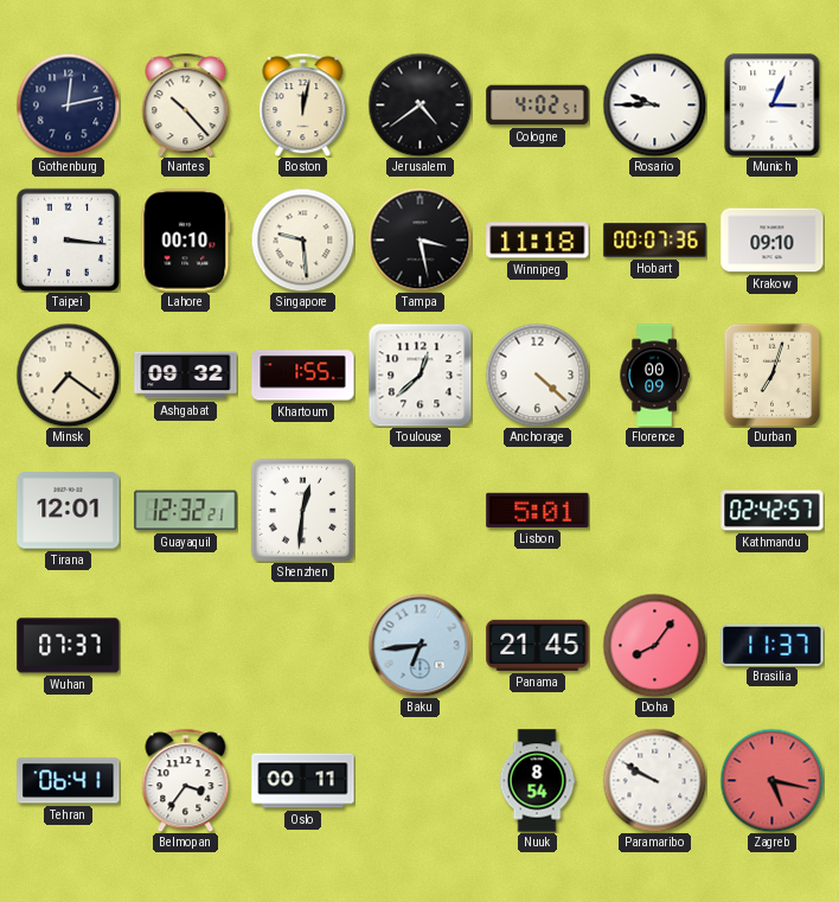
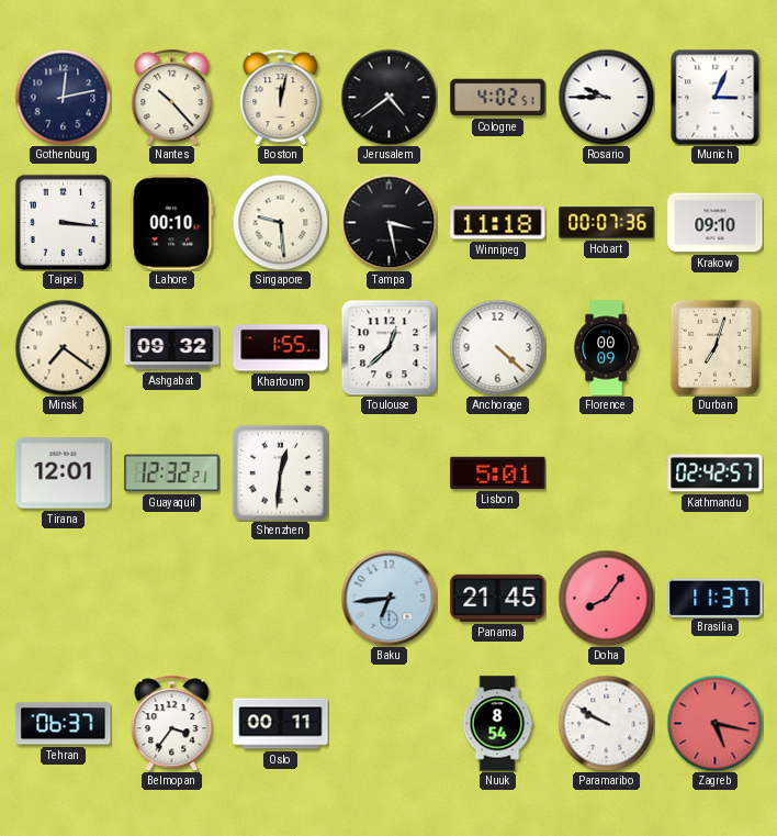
Wuhan: 07:37 -> none (69, 646)
Tehran: 06:41 -> 06:37 (64, 724)
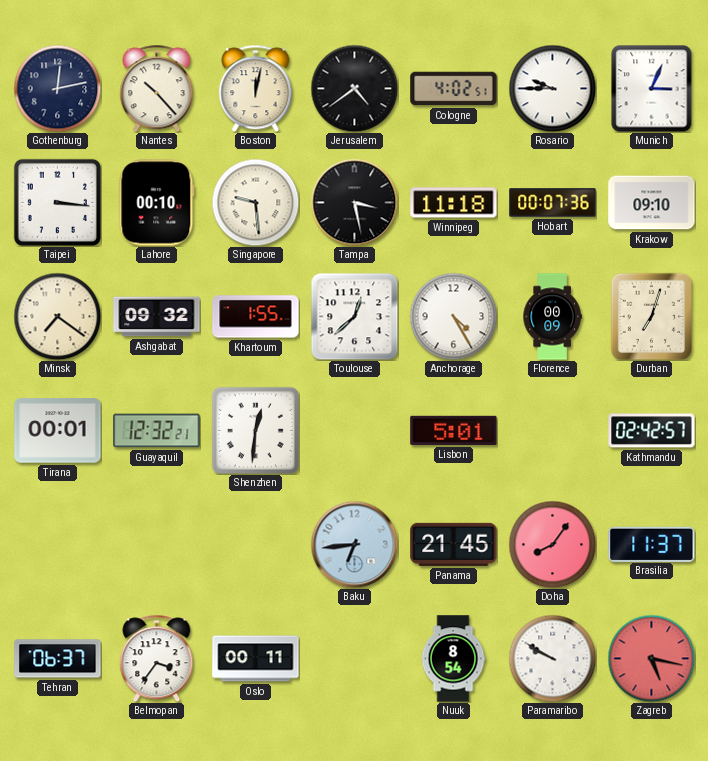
Anchorage: 4:22 -> 4:25 (453, 316)
Tirana: 12:01 -> 00:01 (58, 431)
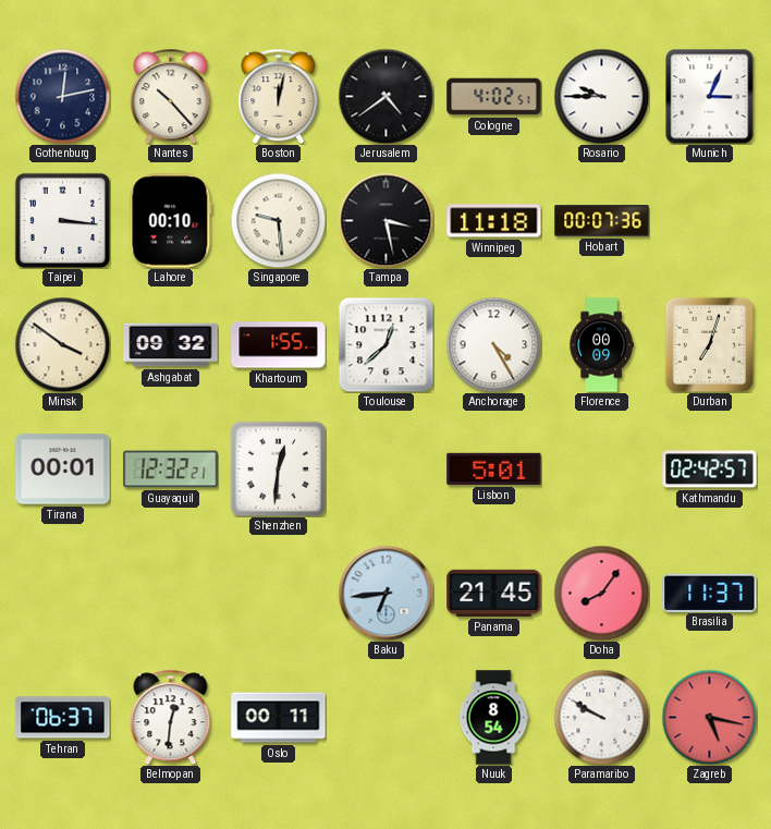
Krakow: 09:10 -> none (652, 203)
Minsk: 7:21 -> 3:51 (62, 344)
Belmopan: 3:36 -> 12:31 (171, 717)
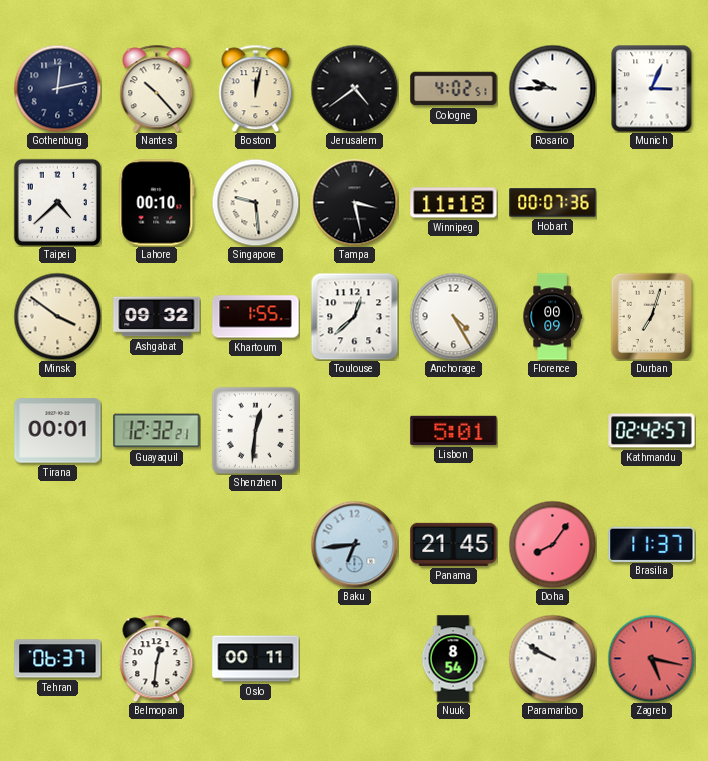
Taipei: 3:16 -> 4:38 (57, 202)
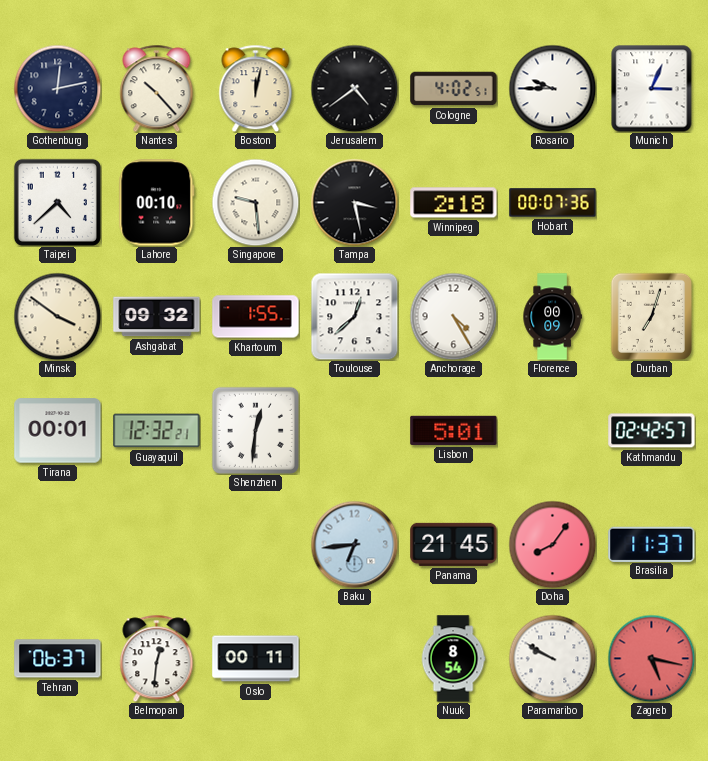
Winnipeg: 11:18 -> 2:18 (454, 203)
